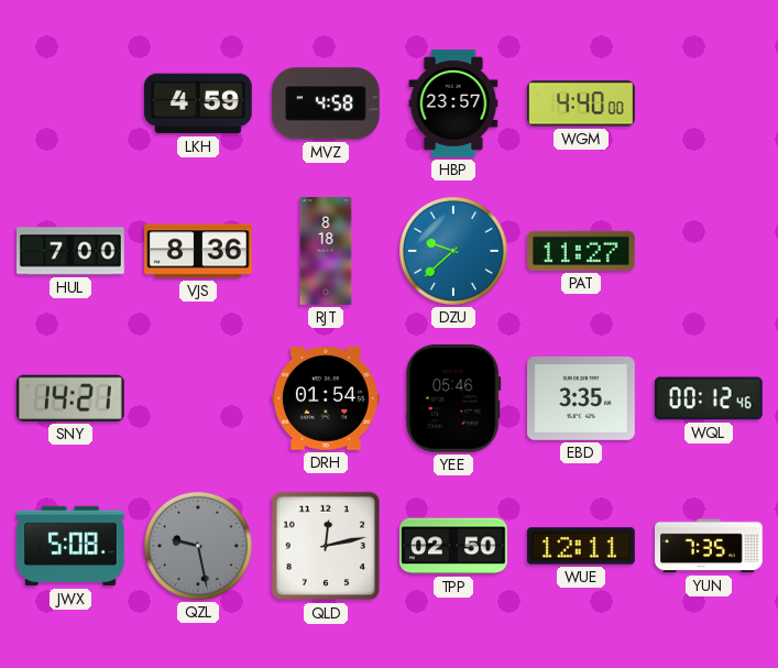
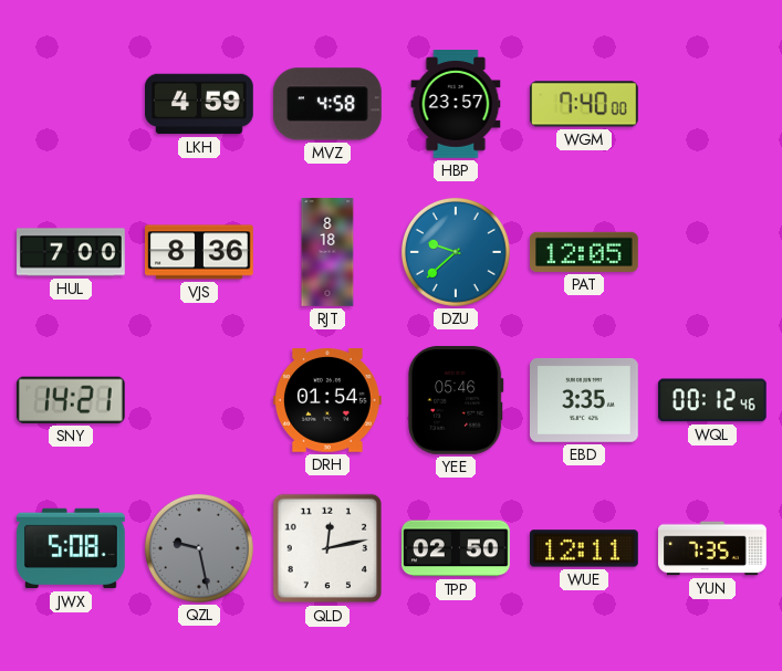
WGM: 4:40 -> 7:40 (584, 104)
PAT: 11:27 -> 12:05 (585, 252)
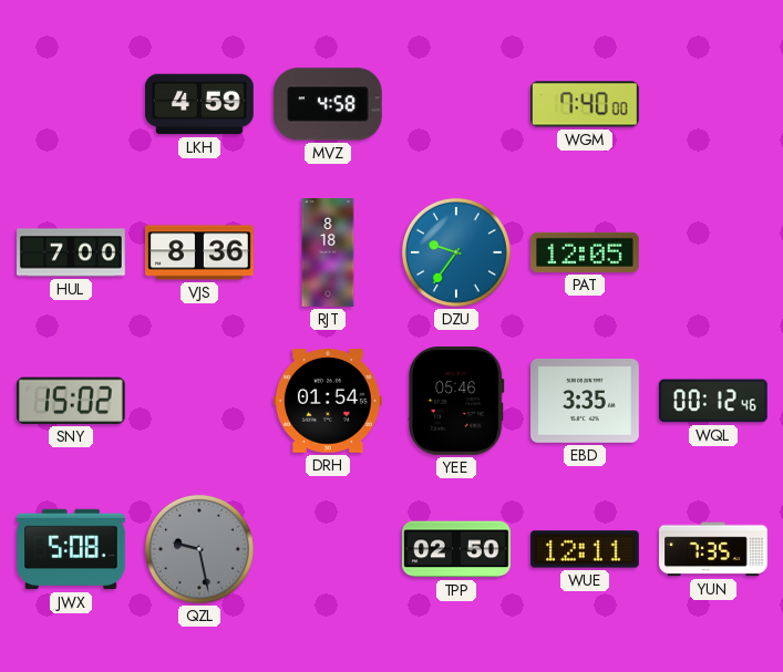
HBP: 23:57 -> none (456, 104)
DZU: 9:38 -> 9:36 (456, 252)
SNY: 14:21 -> 15:02 (71, 401)
QLD: 12:13 -> none (327, 548)
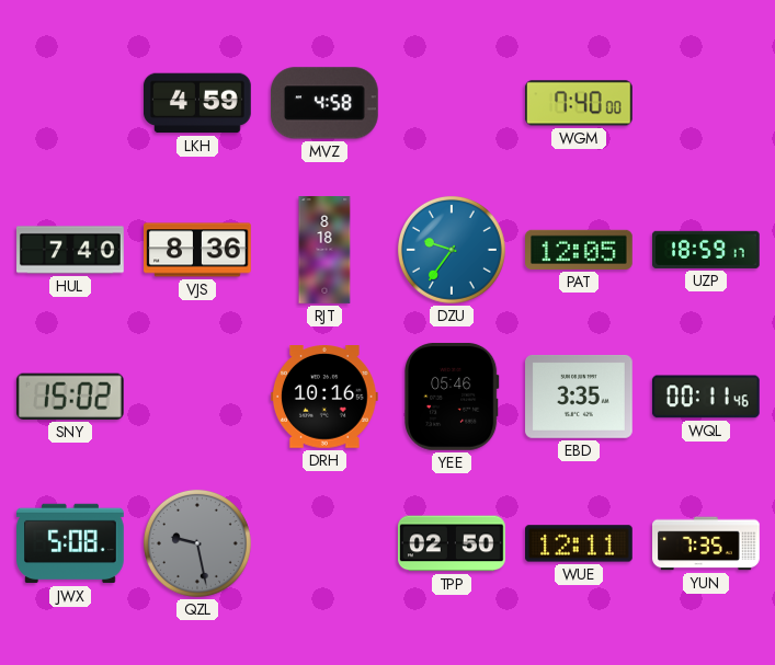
HUL: 7:00 -> 7:40 (70, 250)
UZP: none -> 18:59 (707, 250)
DRH: 01:54 -> 10:16 (324, 398)
WQL: 00:12 -> 00:11 (706, 397)
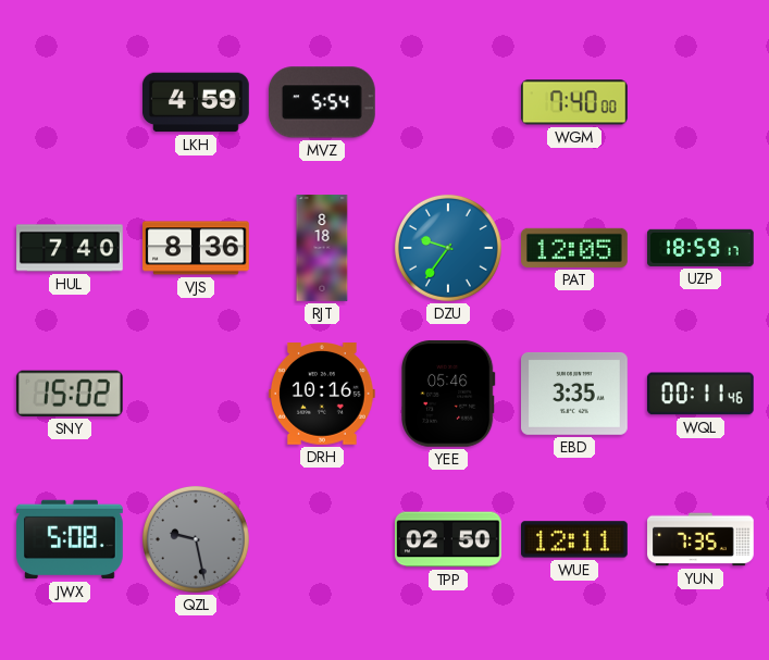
MVZ: 4:58 -> 5:54 (322, 102)
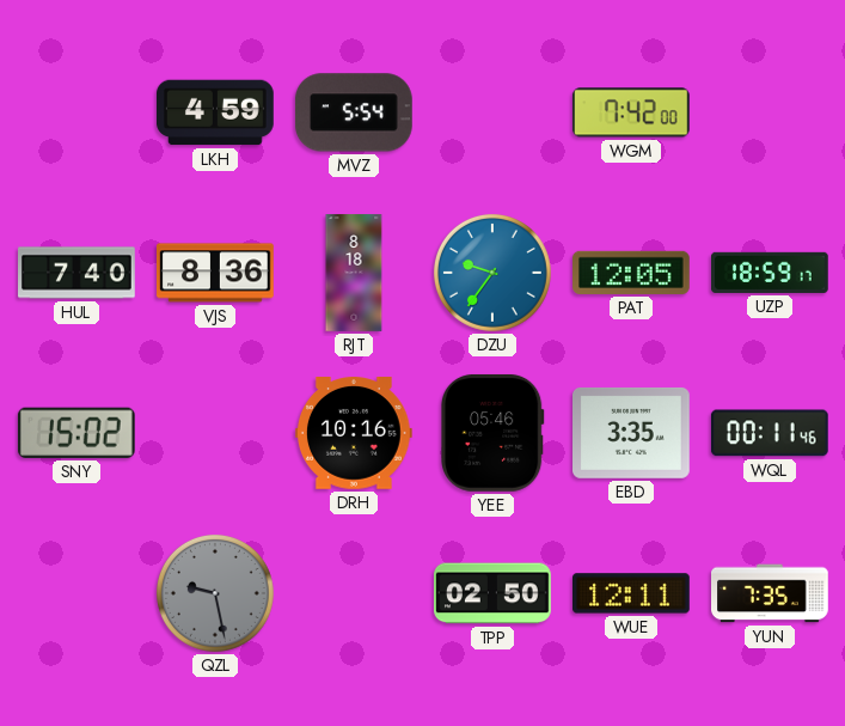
WGM: 7:40 -> 7:42 (631, 112)
JWX: 5:08 -> none (71, 539)
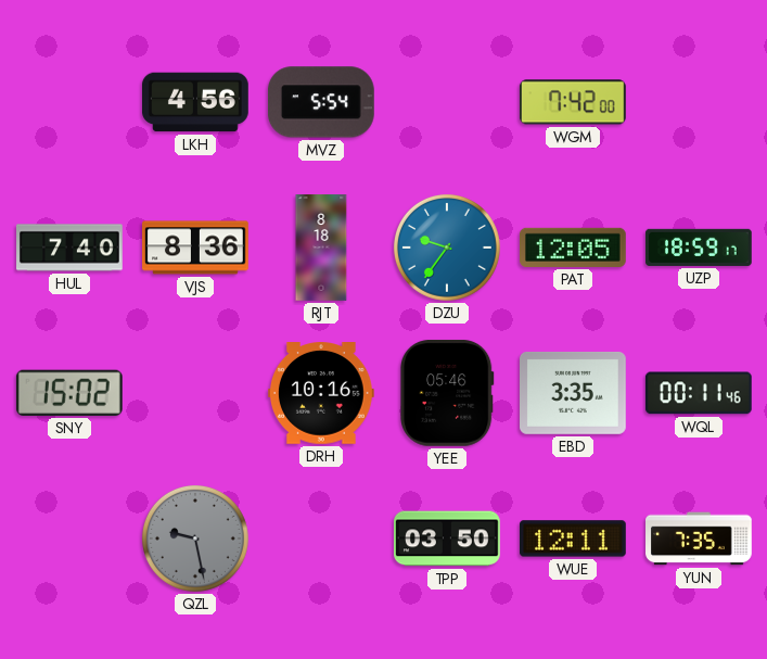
LKH: 4:59 -> 4:56 (196, 102)
TPP: 02:50 -> 03:50 (448, 538)
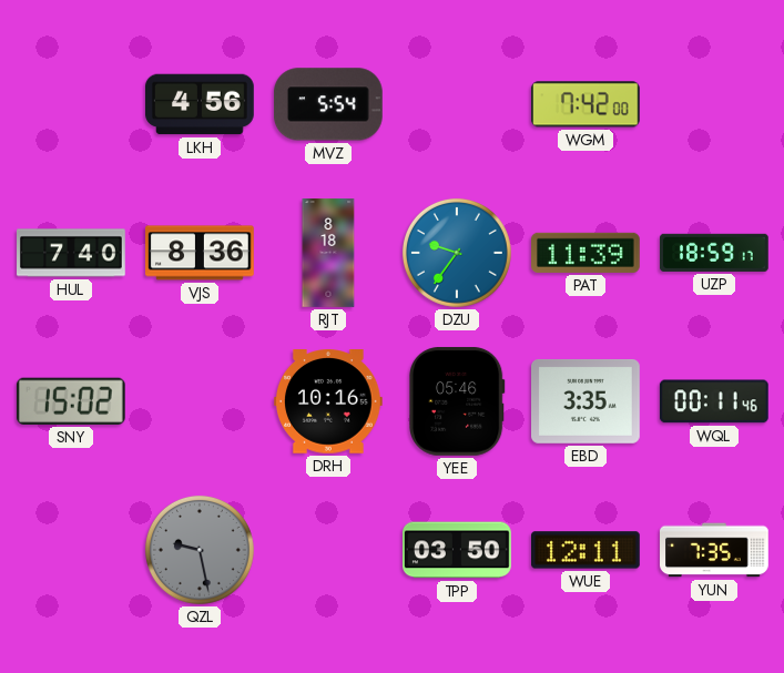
PAT: 12:05 -> 11:39 (587, 253)
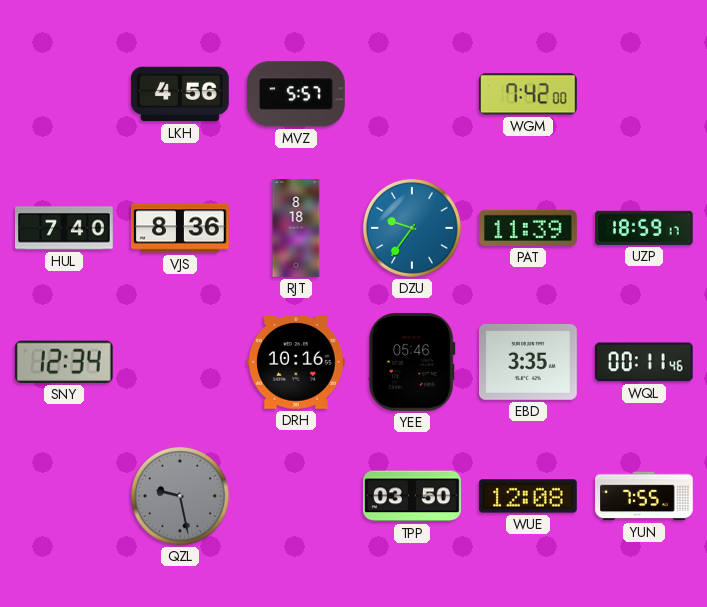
MVZ: 5:54 -> 5:57 (296, 94)
SNY: 15:02 -> 12:34 (64, 362)
WUE: 12:11 -> 12:08 (529, 496)
YUN: 7:35 -> 7:55 (645, 496)
